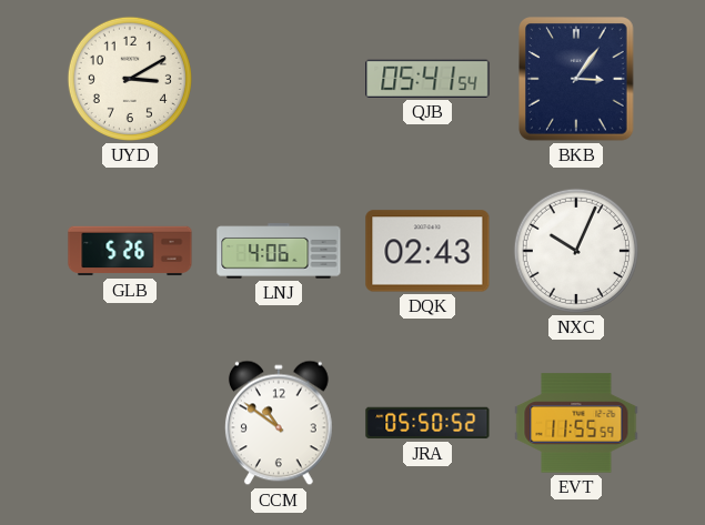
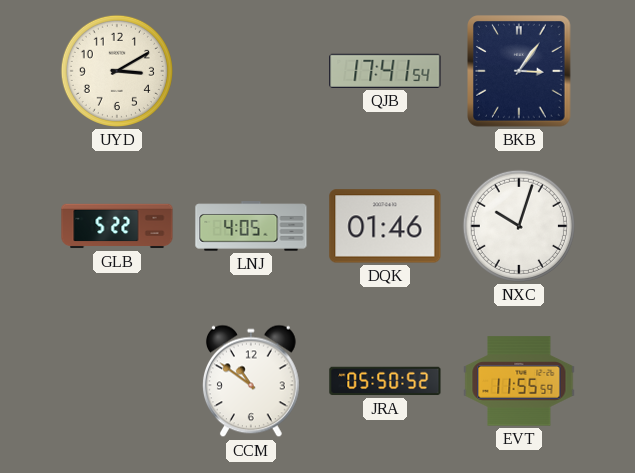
QJB: 05:41 -> 17:41 (385, 71)
GLB: 5:26 -> 5:22 (117, 226)
LNJ: 4:06 -> 4:05 (251, 226)
DQK: 02:43 -> 01:46 (385, 226)
NXC: 10:04 -> 10:03 (519, 226)
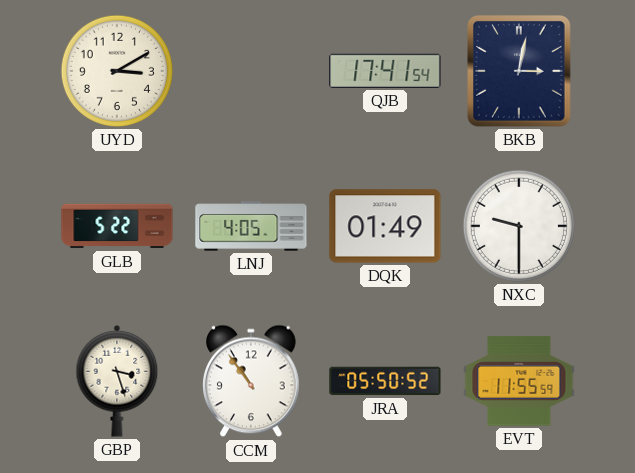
BKB: 3:06 -> 3:02 (519, 71)
DQK: 01:46 -> 01:49 (385, 226)
NXC: 10:03 -> 9:30 (519, 226)
GBP: none -> 3:27 (117, 381)
CCM: 10:51 -> 10:54 (251, 381)
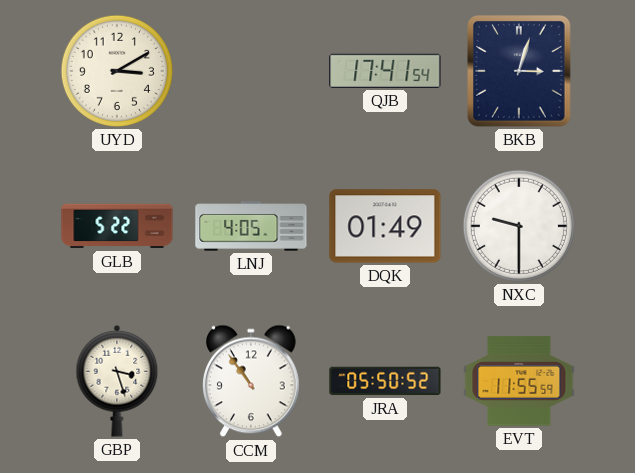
BKB: 3:02 -> 3:03 (519, 71)
